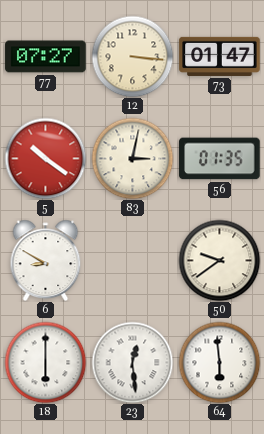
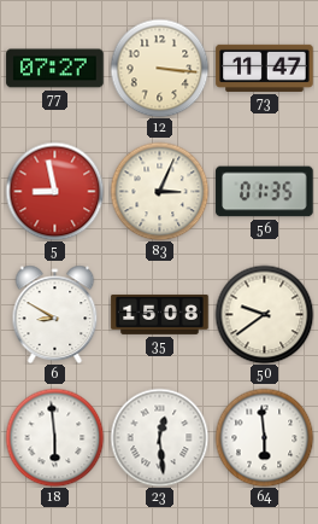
73: 01:47 -> 11:47 (265, 68)
5: 10:21 -> 8:58 (54, 191)
83: 3:02 -> 3:04 (159, 191)
35: none -> 15:08 (160, 315)
18: 6:00 -> 5:59 (54, 437)
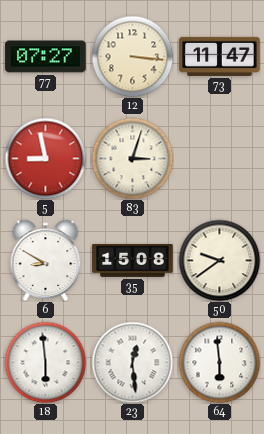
83: 3:04 -> 3:03 (132, 158)
56: 01:35 -> none (265, 192)
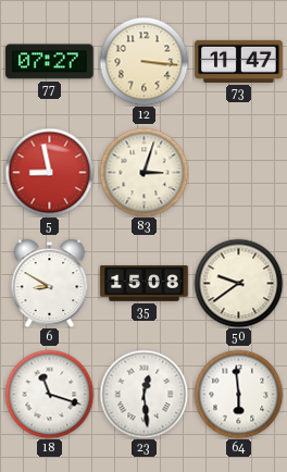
18: 5:59 -> 11:18 (49, 394)
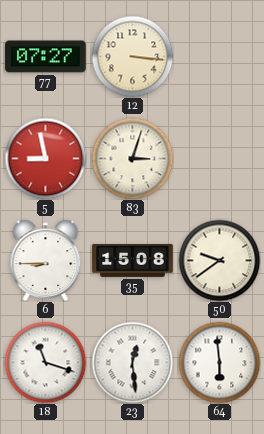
73: 11:47 -> none (239, 61)
6: 8:50 -> 8:45 (46, 260)
